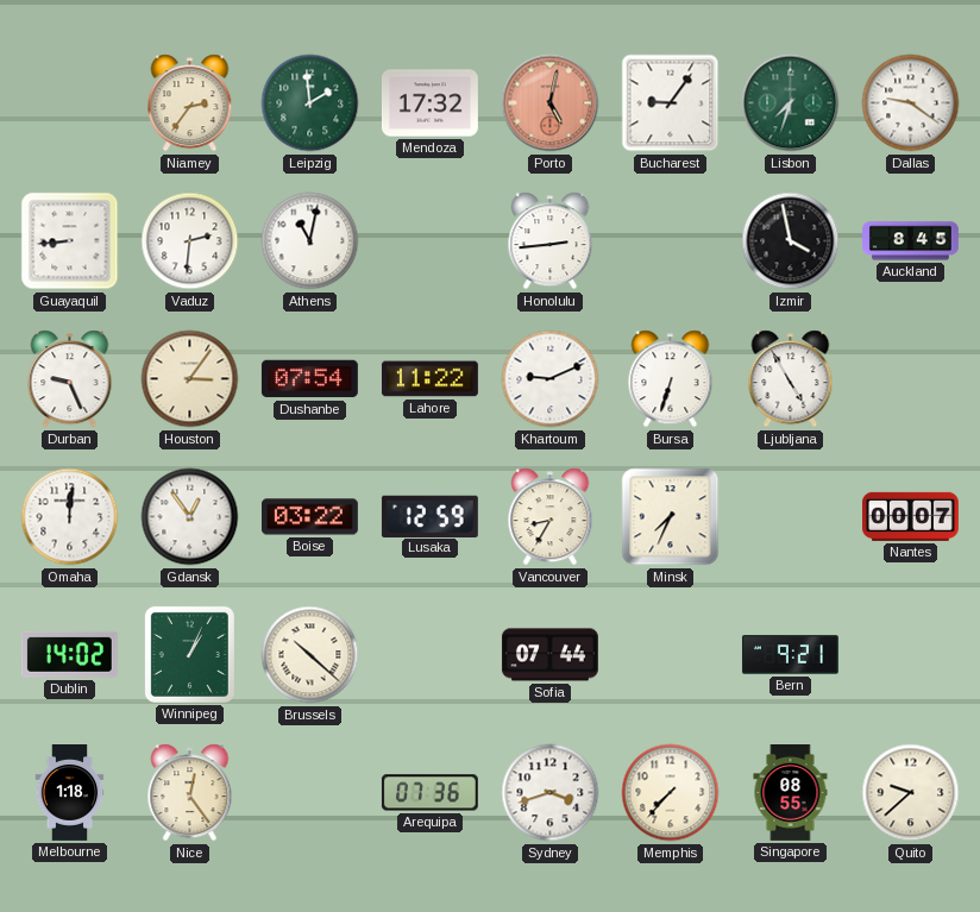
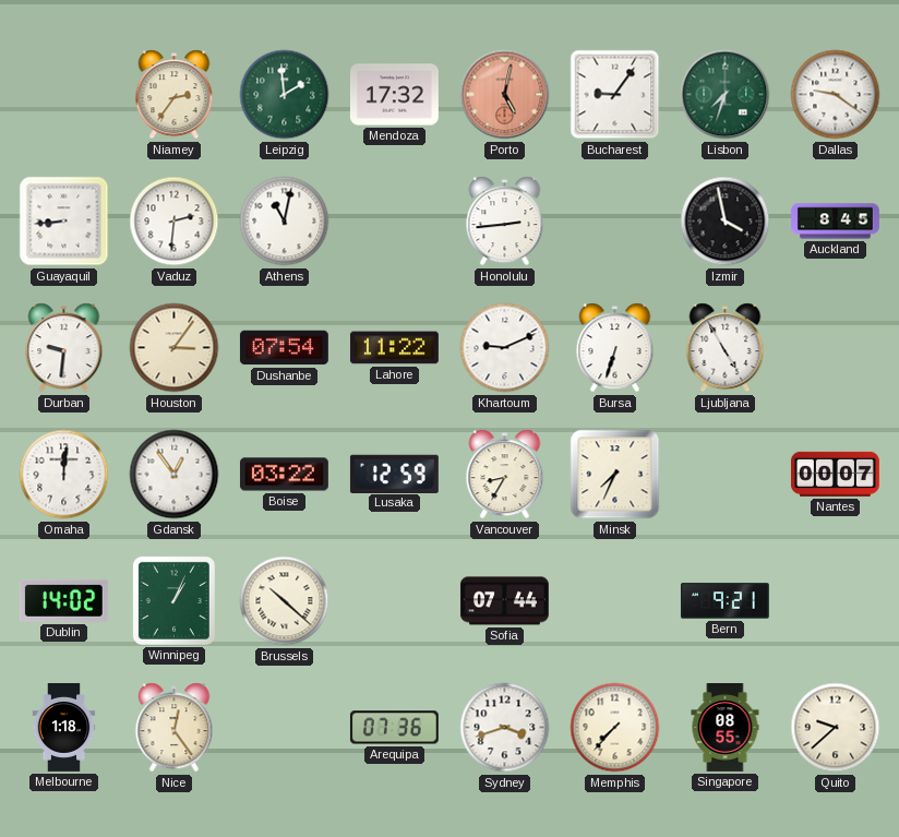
Durban: 9:26 -> 9:31 (64, 348)
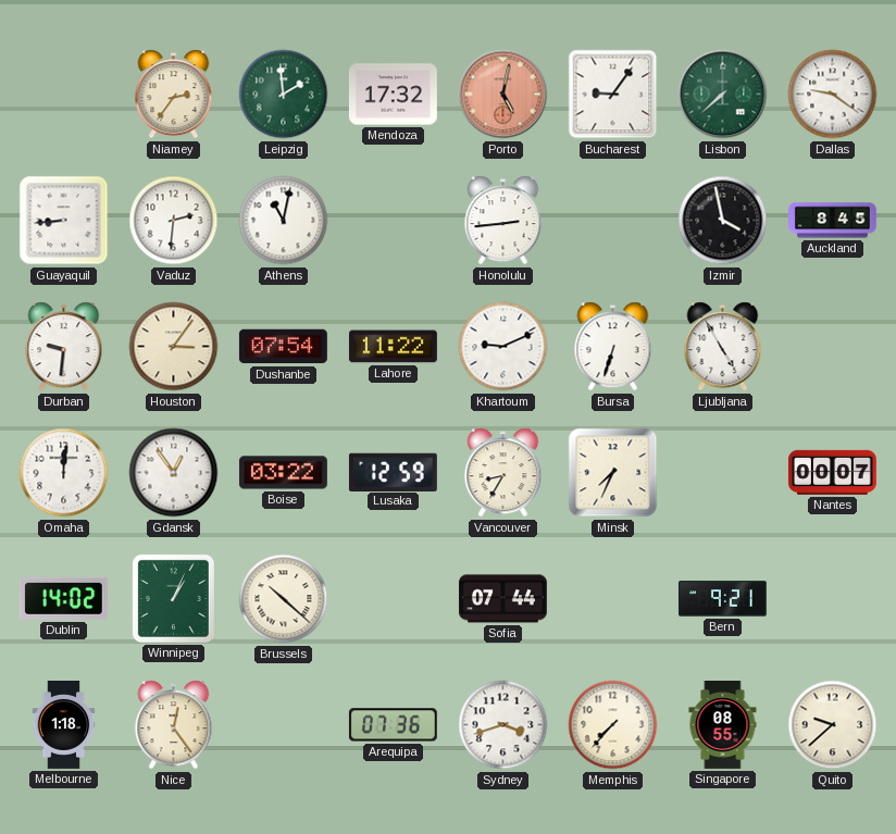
Lisbon: 7:33 -> 7:38 (723, 95)
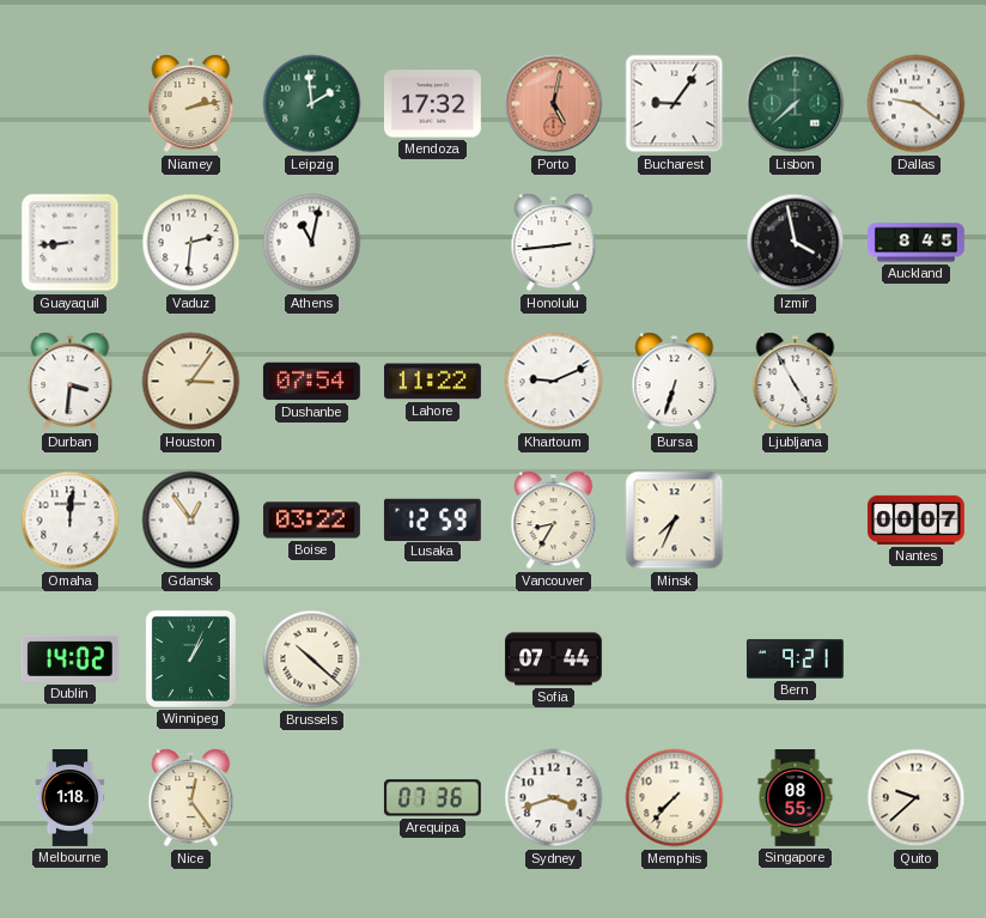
Niamey: 2:36 -> 2:13 (191, 104)
Durban: 9:31 -> 3:31 (71, 382)
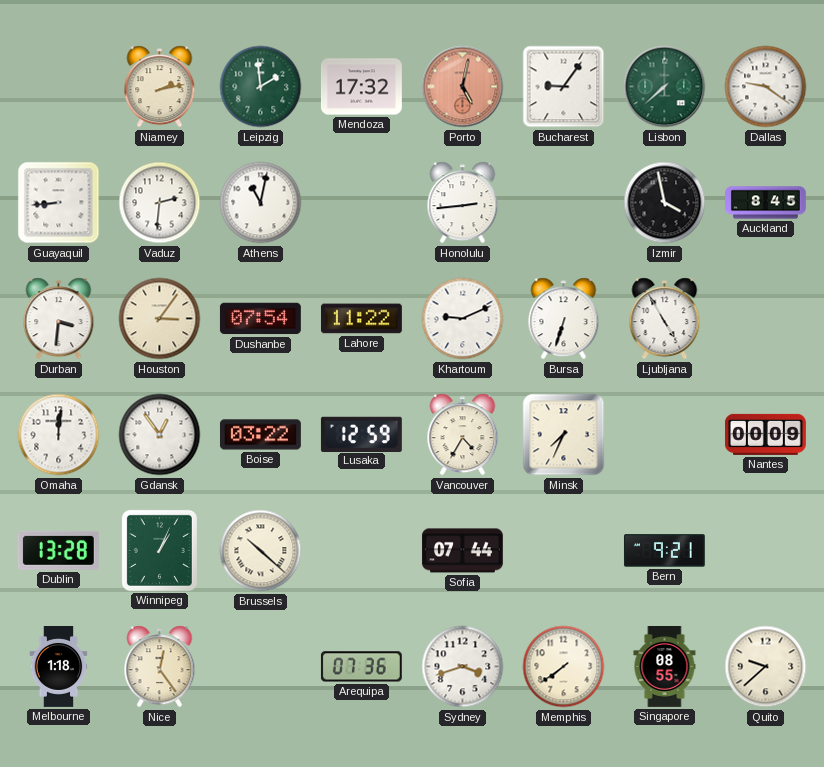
Vancouver: 8:35 -> 4:35 (463, 435)
Nantes: 00:07 -> 00:09 (765, 434)
Dublin: 14:02 -> 13:28 (58, 550)
Memphis: 7:37 -> 7:39 (564, 667)
